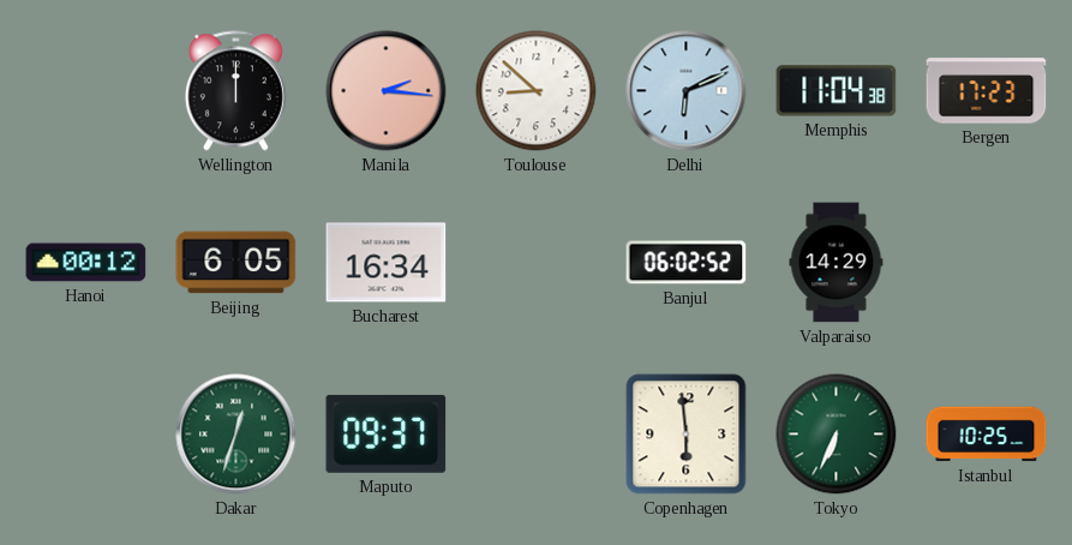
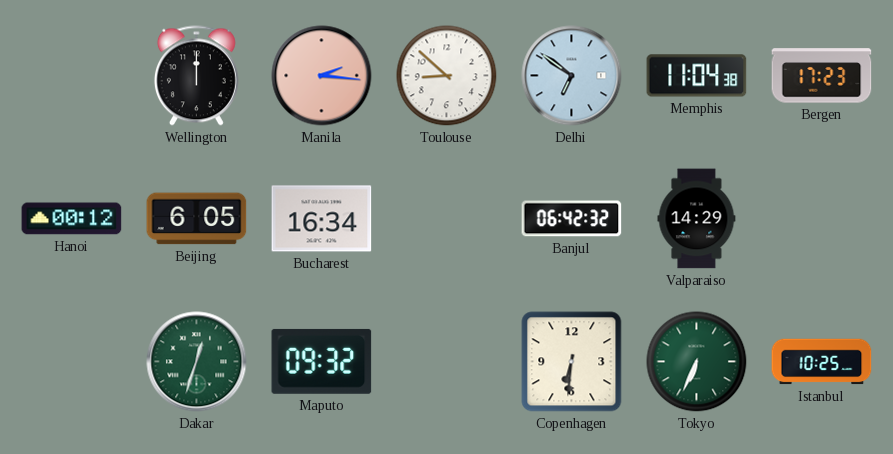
Delhi: 6:11 -> 6:51 (572, 76)
Banjul: 06:02 -> 06:42 (572, 219)
Maputo: 09:37 -> 09:32 (322, 361)
Copenhagen: 5:59 -> 6:31 (572, 362)
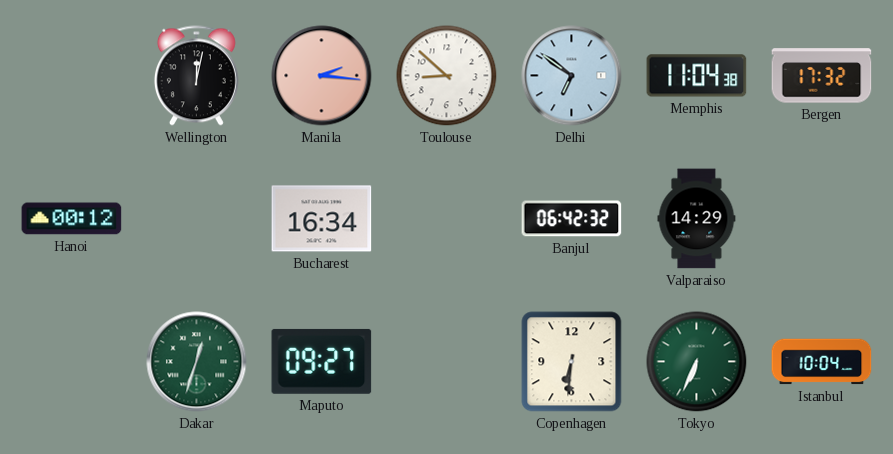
Wellington: 12:00 -> 12:02 (196, 76)
Bergen: 17:23 -> 17:32 (822, 76)
Beijing: 6:05 -> none (197, 219)
Maputo: 09:32 -> 09:27 (322, 361)
Istanbul: 10:25 -> 10:04 (822, 362)
